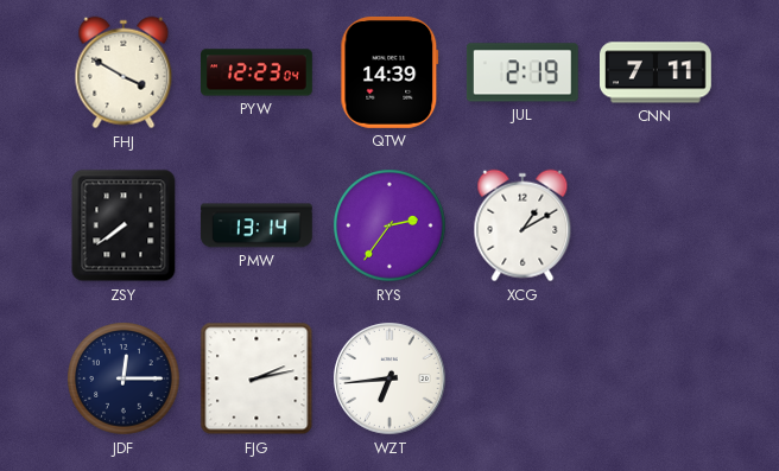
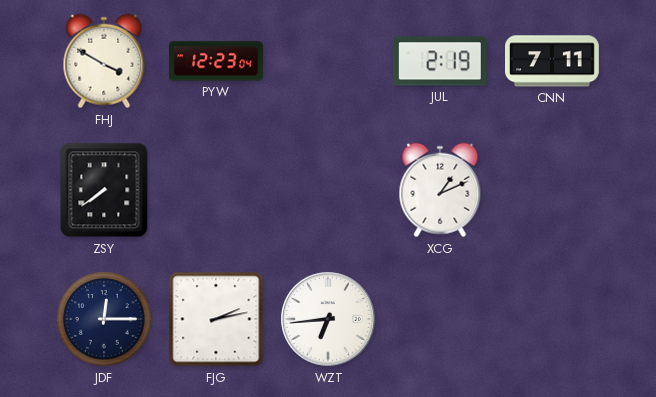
QTW: 14:39 -> none (389, 72)
PMW: 13:14 -> none (258, 225)
RYS: 2:36 -> none (389, 225)
XCG: 1:10 -> 1:11 (440, 190)
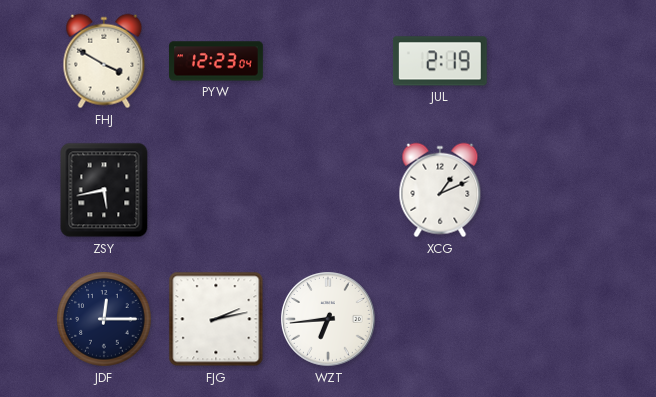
CNN: 7:11 -> none (553, 61)
ZSY: 7:39 -> 5:43 (104, 190)
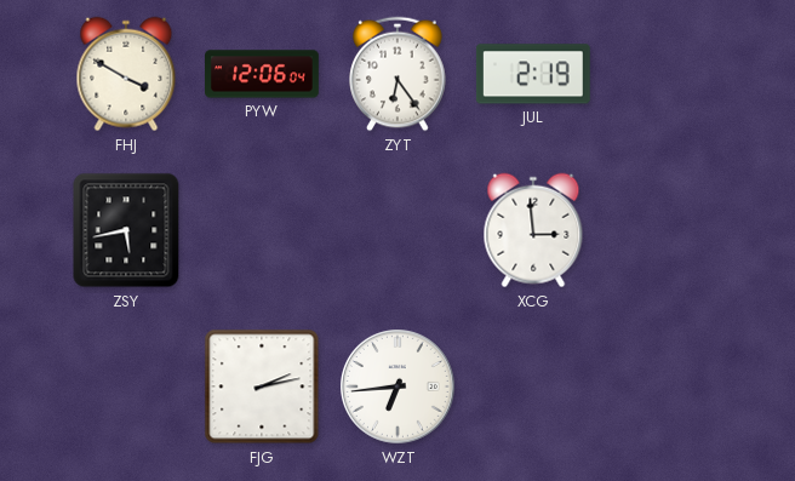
PYW: 12:23 -> 12:06 (263, 74)
ZYT: none -> 6:24 (397, 74)
XCG: 1:11 -> 2:59 (533, 230)
JDF: 12:15 -> none (104, 319)
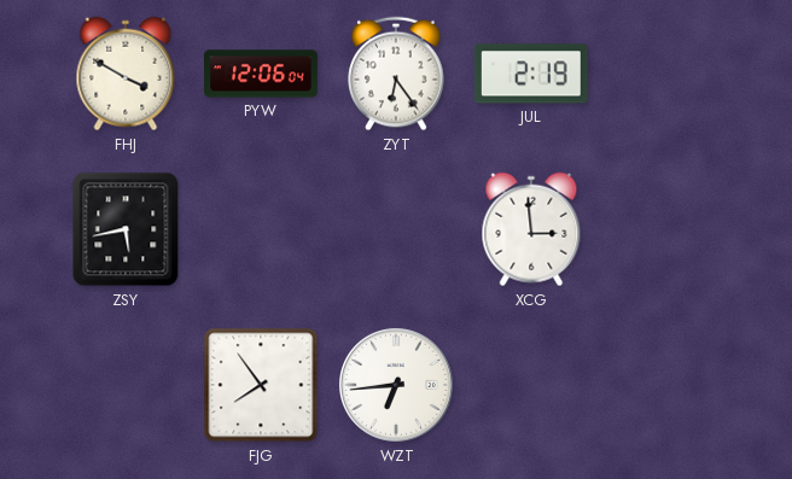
FJG: 2:13 -> 7:54 (261, 385)
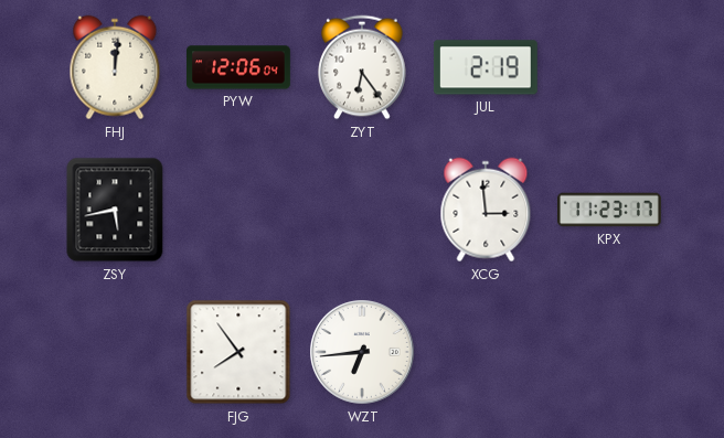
FHJ: 3:50 -> 12:01 (115, 67)
KPX: none -> 11:23 (610, 210)
